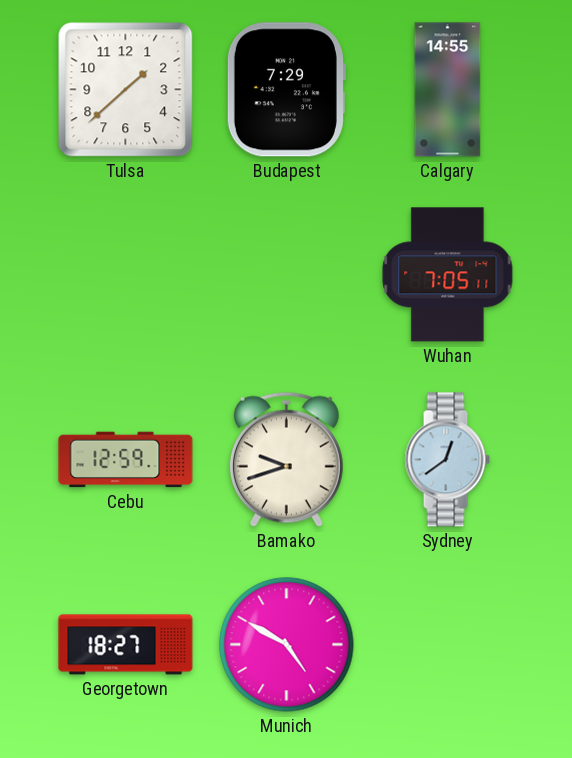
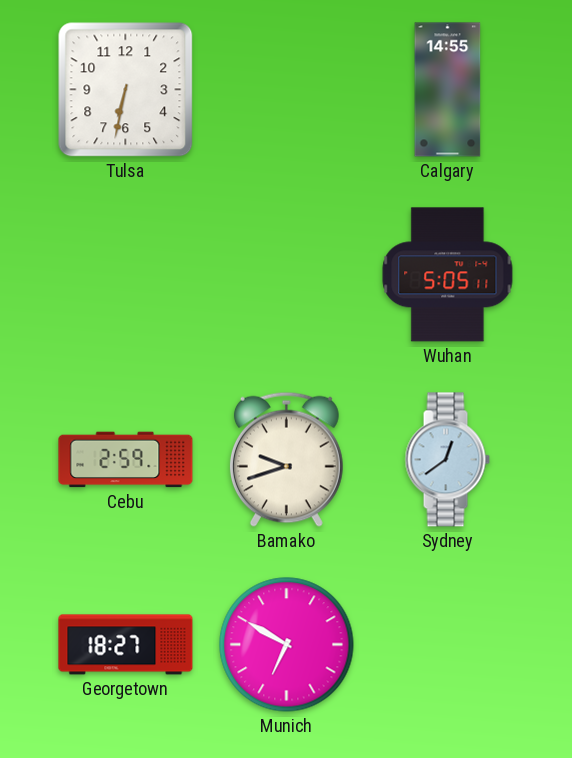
Tulsa: 1:38 -> 6:32 (126, 90)
Budapest: 7:29 -> none (286, 90)
Wuhan: 7:05 -> 5:05 (448, 275)
Cebu: 12:59 -> 2:59 (126, 460)
Munich: 4:50 -> 6:50 (287, 645)
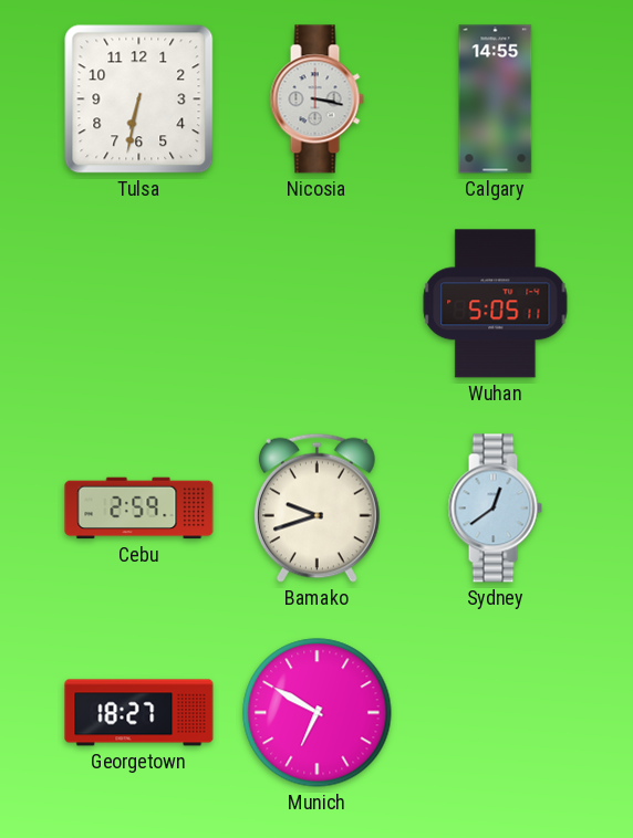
Nicosia: none -> 3:17 (316, 99)
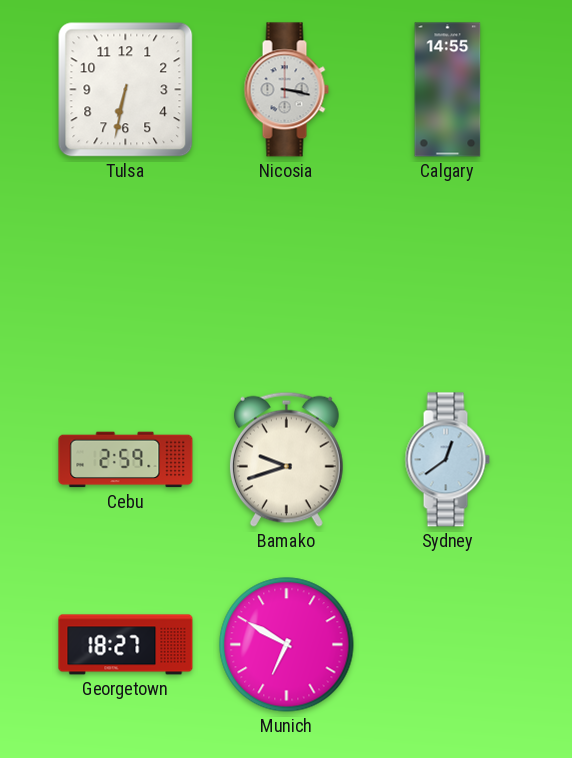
Wuhan: 5:05 -> none (496, 304)
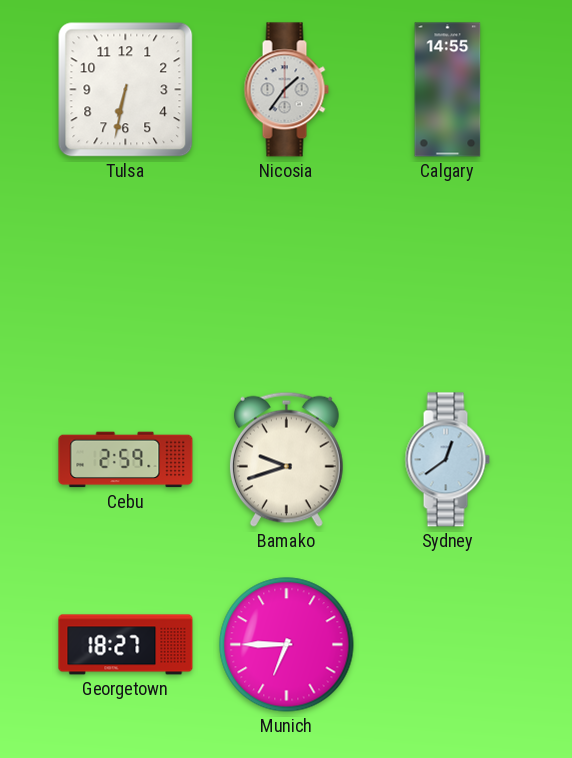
Nicosia: 3:17 -> 1:36 (286, 90)
Munich: 6:50 -> 6:45 (287, 645)
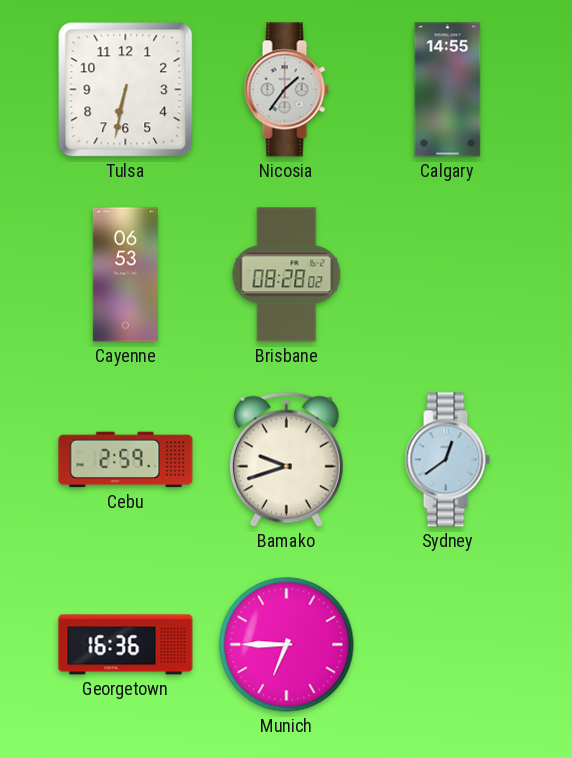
Cayenne: none -> 06:53 (125, 275)
Brisbane: none -> 08:28 (287, 275)
Georgetown: 18:27 -> 16:36 (126, 645)
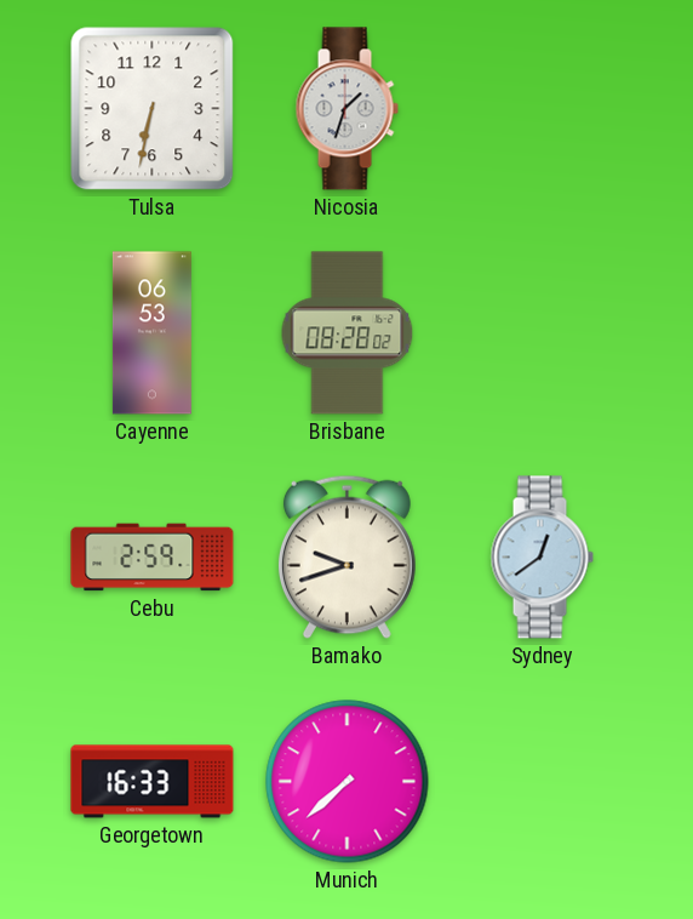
Nicosia: 1:36 -> 1:33 (346, 109)
Calgary: 14:55 -> none (448, 90)
Georgetown: 16:36 -> 16:33 (153, 782)
Munich: 6:45 -> 7:38 (348, 782)
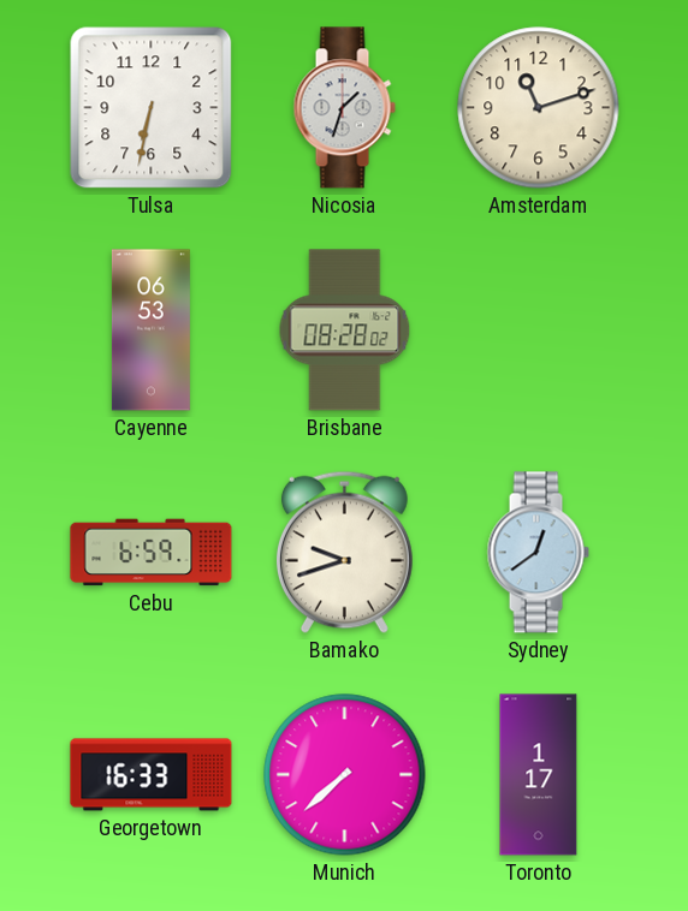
Amsterdam: none -> 11:12 (539, 108)
Cebu: 2:59 -> 6:59 (152, 553)
Toronto: none -> 1:17 (539, 775)
